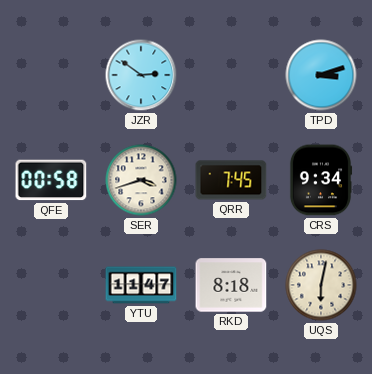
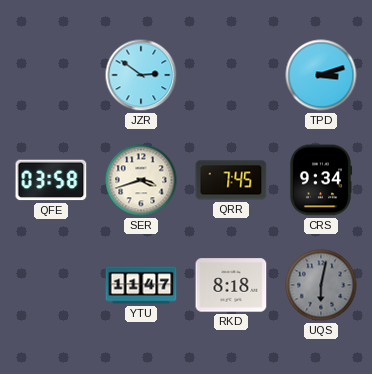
QFE: 00:58 -> 03:58 (51, 180)
UQS dial: cream -> grey (321, 285)
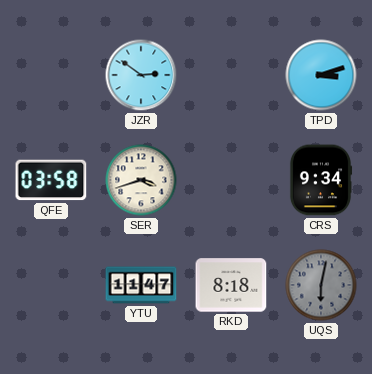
QRR: 7:45 -> none (231, 180)
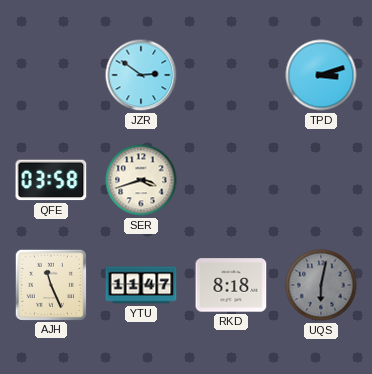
CRS: 9:34 -> none (321, 180)
AJH: none -> 11:26 (50, 284)
